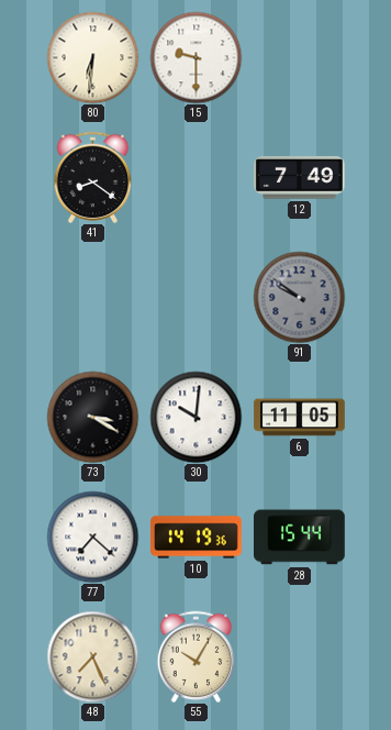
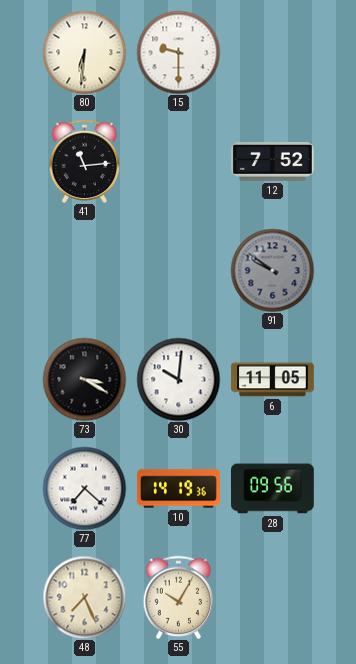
41: 8:21 -> 11:14 (85, 161)
12: 7:49 -> 7:52 (273, 162)
28: 15:44 -> 09:56 (273, 489)
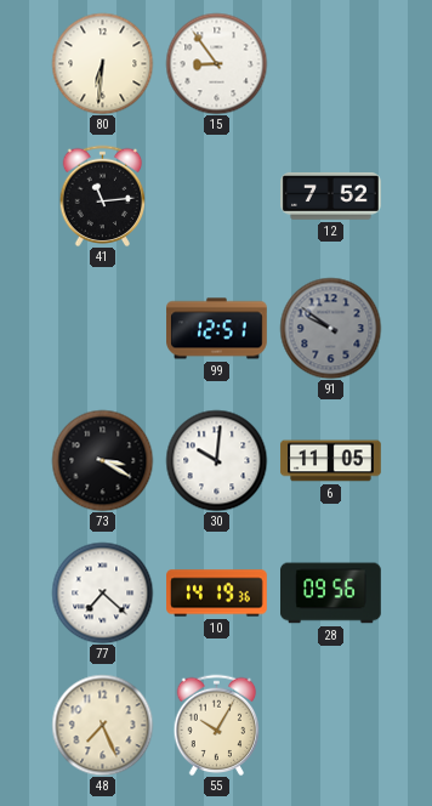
15: 9:30 -> 8:54 (216, 63)
99: none -> 12:51 (217, 329)
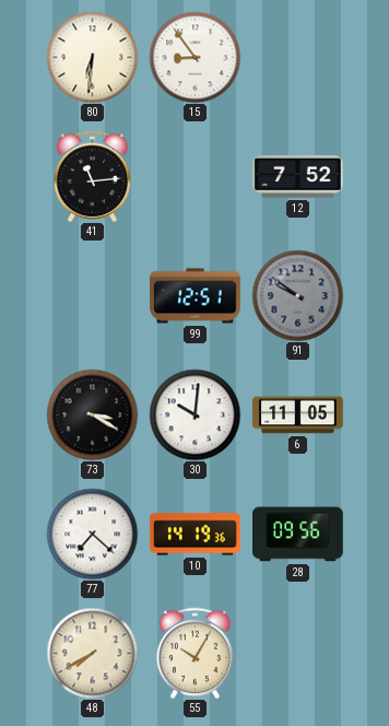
48: 7:26 -> 7:40 (92, 653)
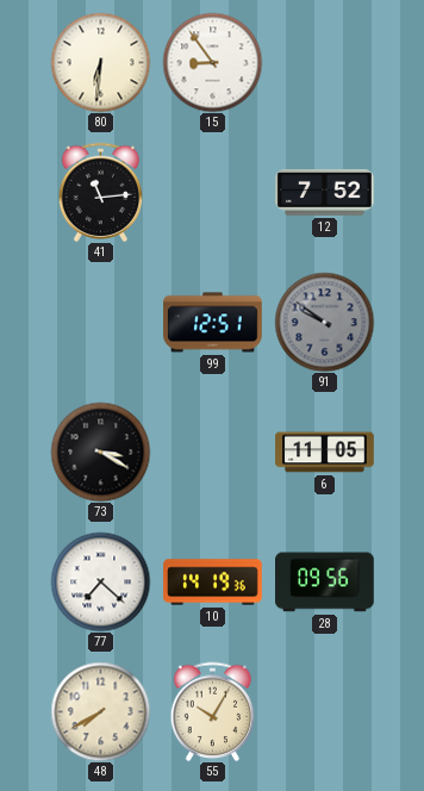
30: 10:01 -> none (194, 414)
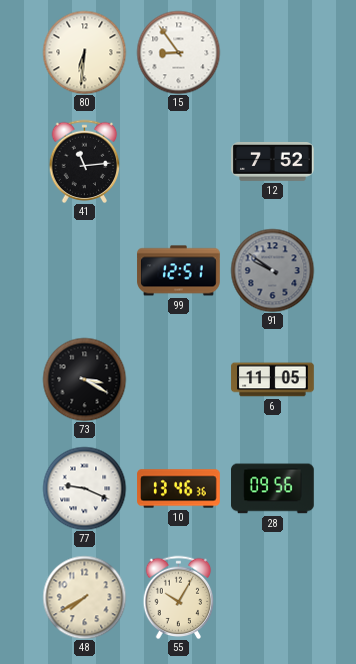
77: 7:22 -> 9:19 (84, 488)
10: 14:19 -> 13:46 (179, 489)
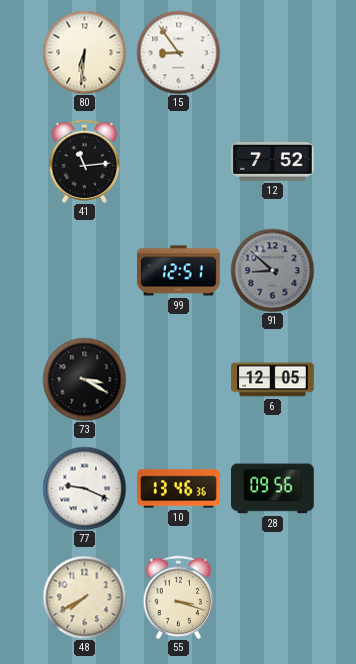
91: 9:51 -> 8:52 (272, 270)
6: 11:05 -> 12:05 (273, 380)
55: 10:05 -> 3:18 (179, 597)
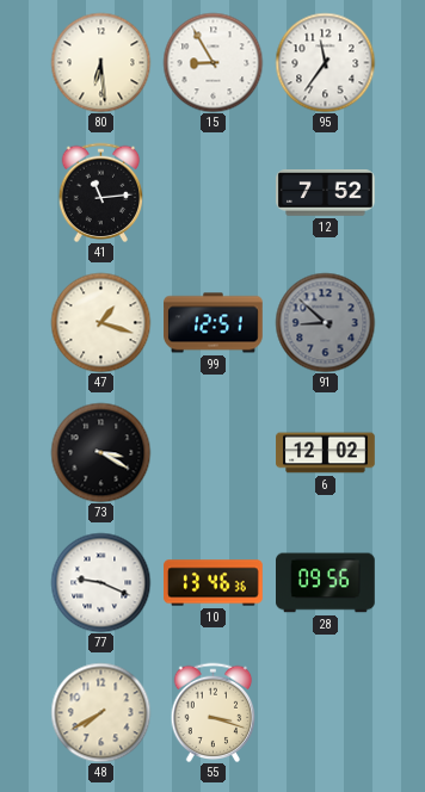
80: 6:31 -> 6:29 (100, 62)
15: 8:54 -> 8:55 (213, 62)
95: none -> 11:36 (325, 62)
47: none -> 1:18 (100, 322)
6: 12:05 -> 12:02 (326, 453)
